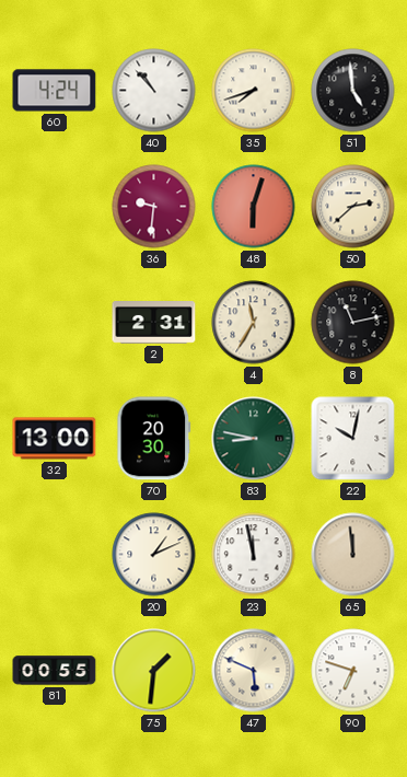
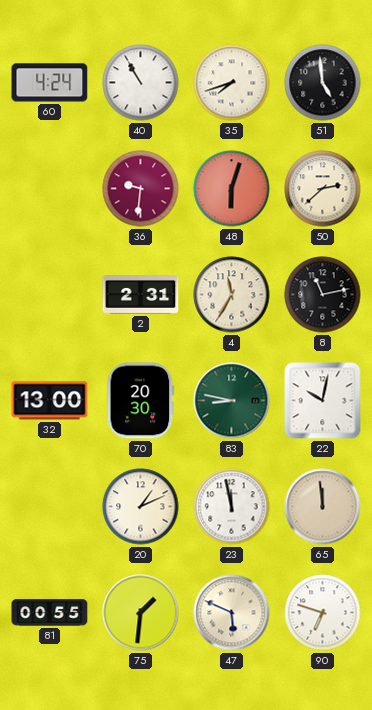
40: 10:53 -> 10:55 (141, 83)
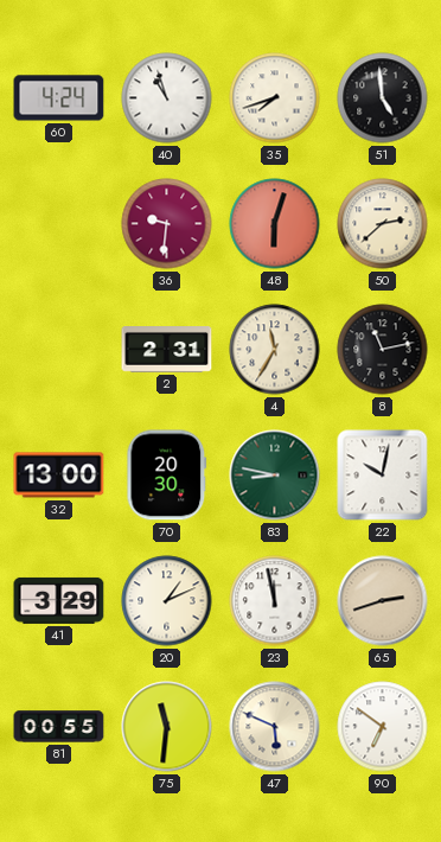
40: 10:55 -> 10:57 (167, 98)
41: none -> 3:29 (59, 600)
65: 11:59 -> 2:42 (383, 601)
75: 1:31 -> 11:31 (167, 727)
90: 6:48 -> 6:51 (383, 727)
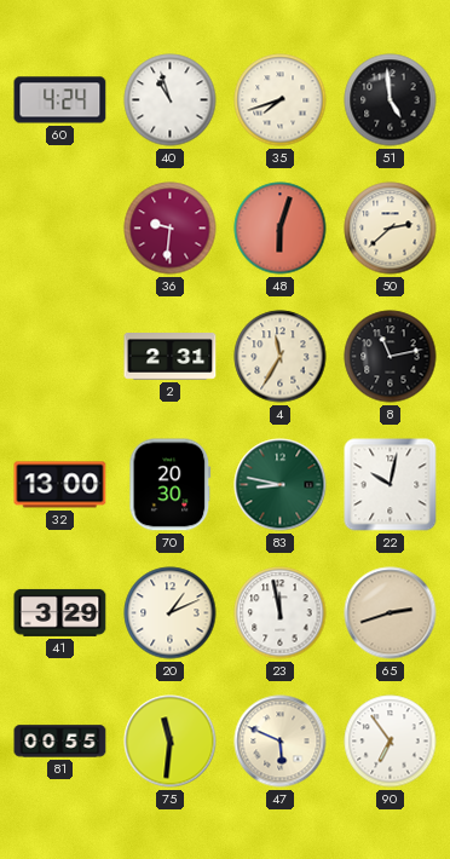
90: 6:51 -> 6:54 (391, 742)
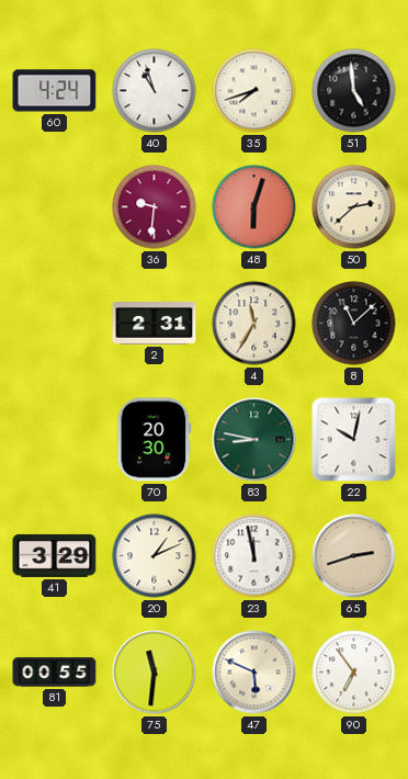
8: 11:13 -> 11:08 (354, 324)
32: 13:00 -> none (60, 485)
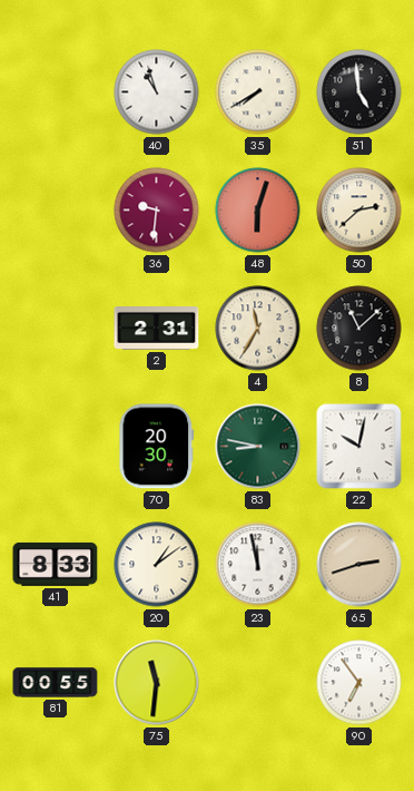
60: 4:24 -> none (55, 91)
35: 7:42 -> 7:40 (258, 92)
41: 3:29 -> 8:33 (56, 564)
20: 1:11 -> 1:09 (157, 565)
47: 5:49 -> none (254, 673)
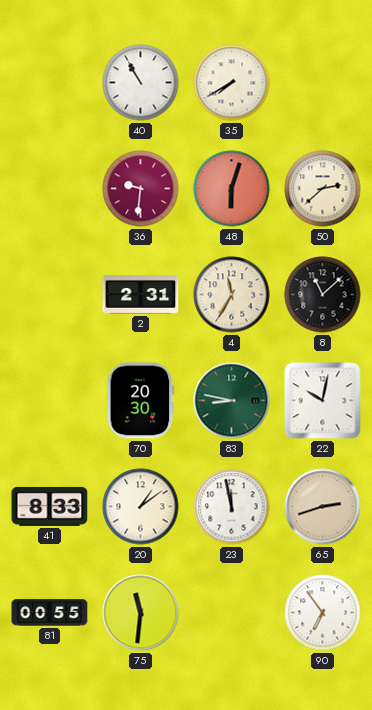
40: 10:57 -> 10:55 (141, 83)
51: 4:59 -> none (359, 92)
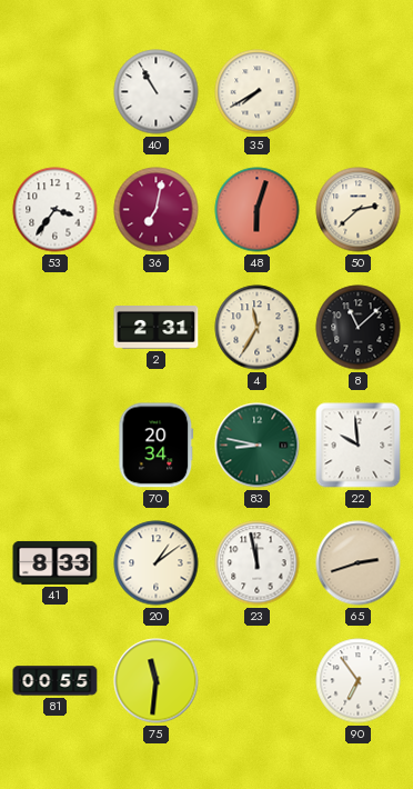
53: none -> 3:36 (56, 210)
36: 9:31 -> 7:02 (157, 210)
70: 20:30 -> 20:34 (157, 446)
22: 10:02 -> 9:59 (359, 446)
